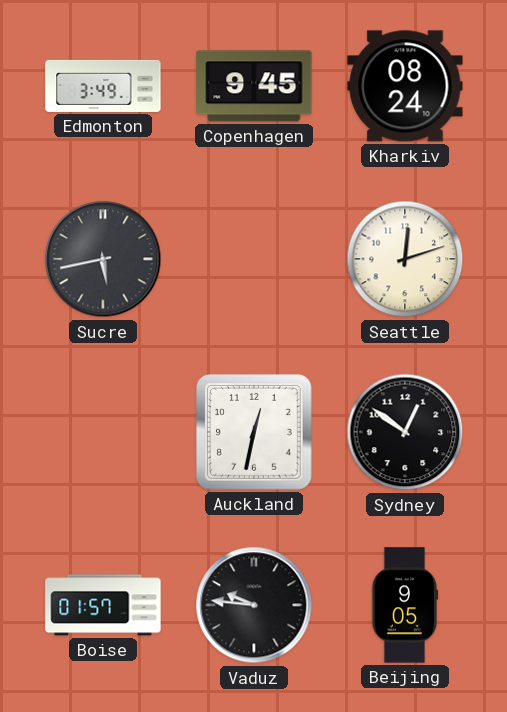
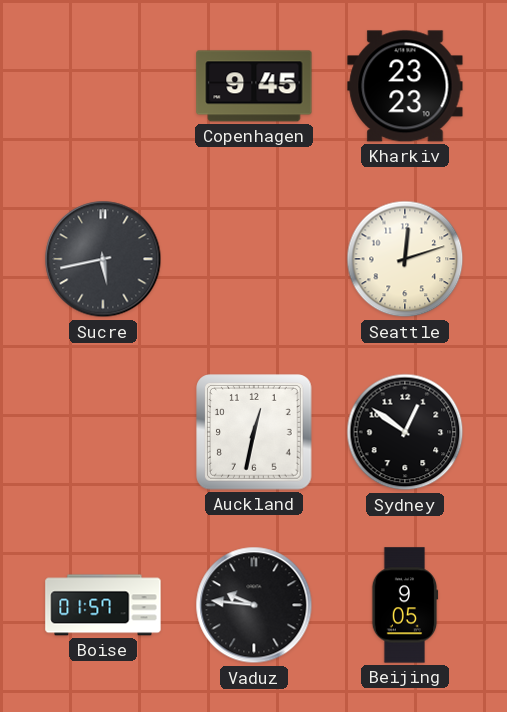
Edmonton: 3:49 -> none (103, 86)
Kharkiv: 08:24 -> 23:23 (405, 86)
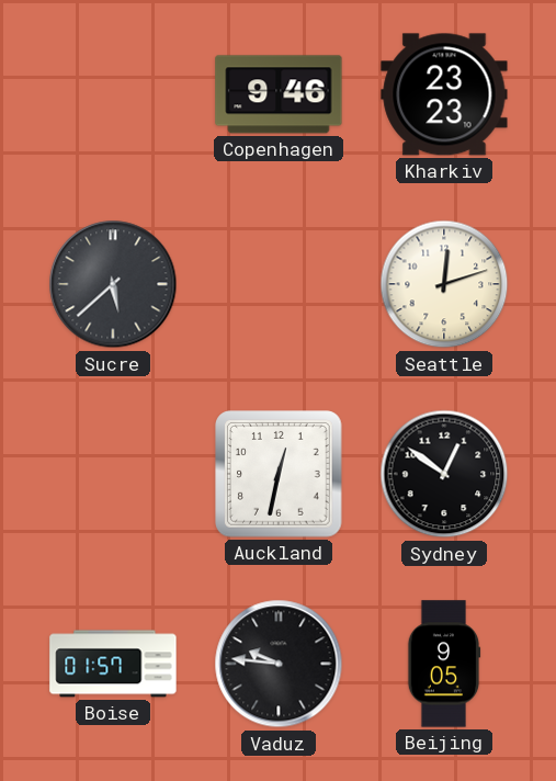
Copenhagen: 9:45 -> 9:46 (279, 94)
Sucre: 5:43 -> 5:38 (113, 284)
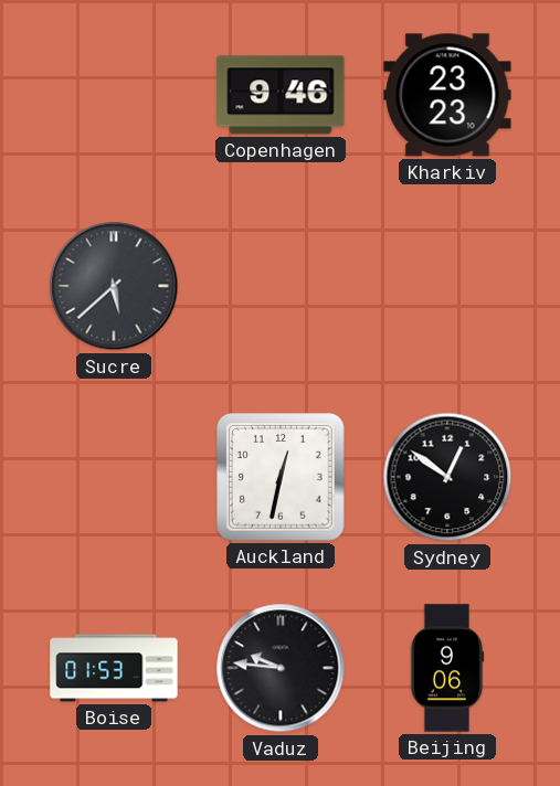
Seattle: 12:12 -> none (444, 284)
Boise: 01:57 -> 01:53 (114, 668)
Beijing: 9:05 -> 9:06 (447, 668)
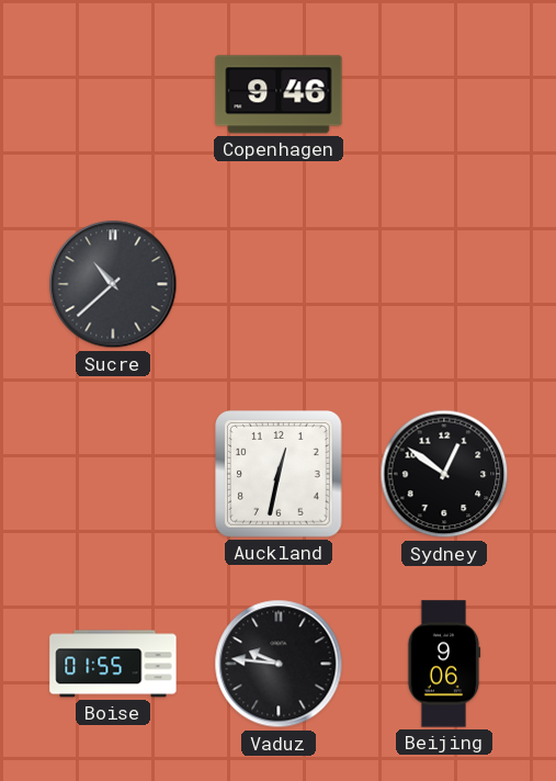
Kharkiv: 23:23 -> none (447, 95)
Sucre: 5:38 -> 10:38 (113, 284)
Boise: 01:53 -> 01:55 (113, 664)
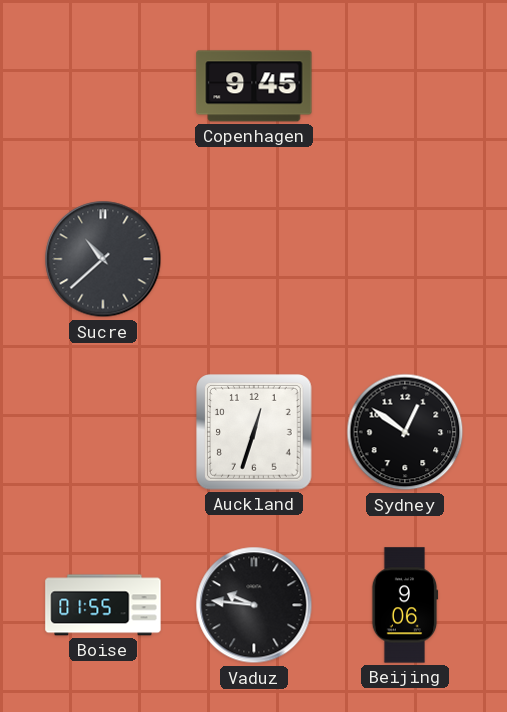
Copenhagen: 9:46 -> 9:45 (254, 86)
Auckland: 12:32 -> 12:33 (254, 432)
